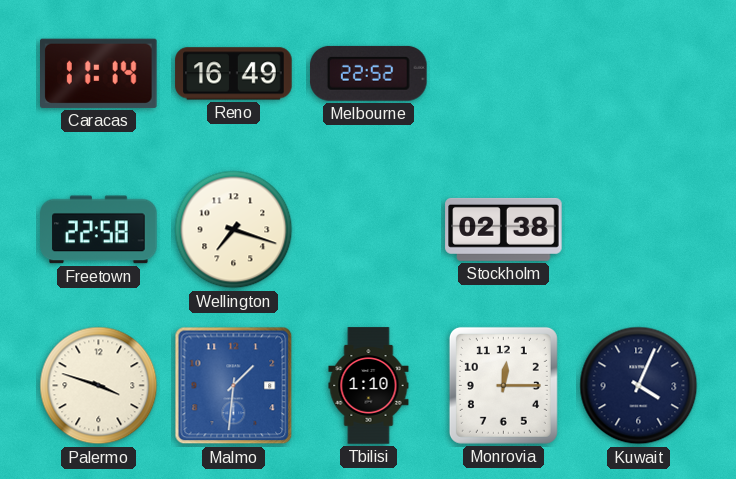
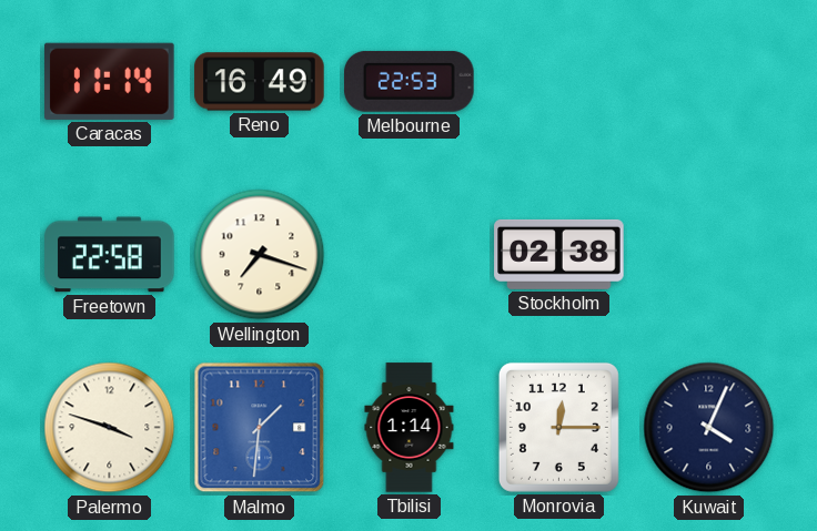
Melbourne: 22:52 -> 22:53 (410, 81)
Tbilisi: 1:10 -> 1:14 (410, 428)
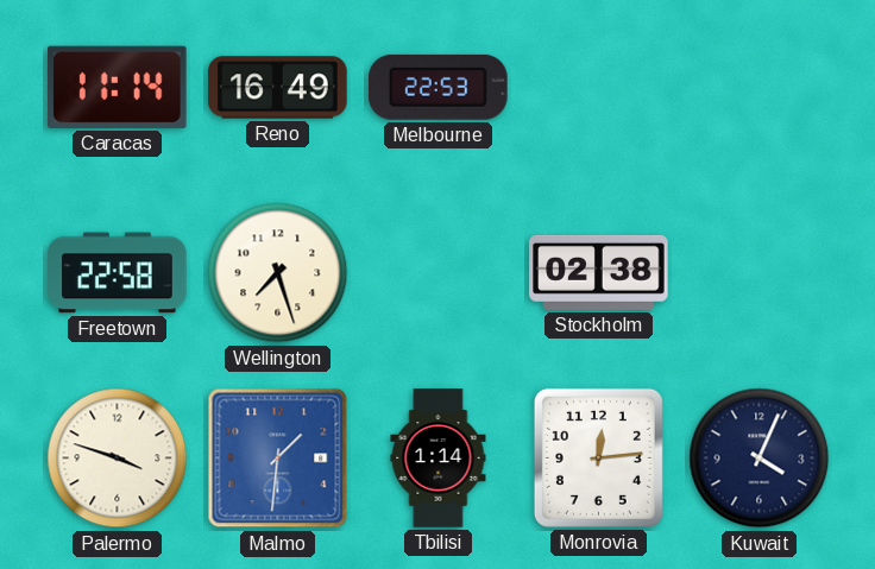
Wellington: 7:18 -> 7:27 (278, 273)
Monrovia: 12:15 -> 12:14 (598, 457)
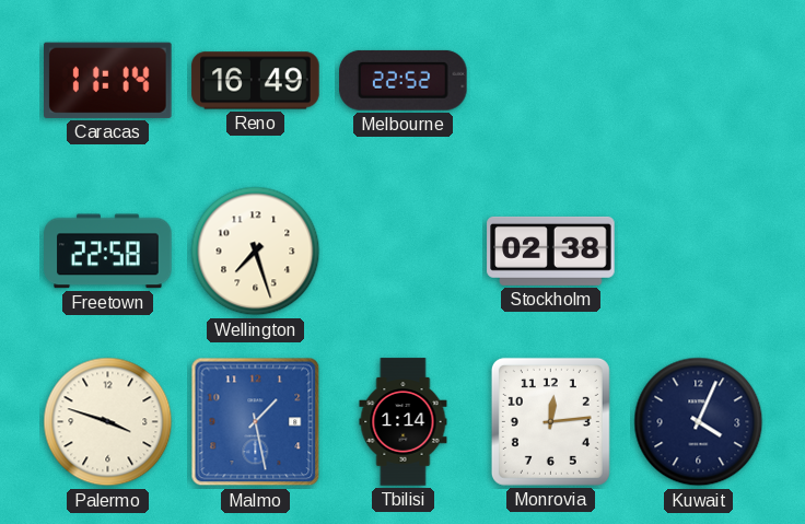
Melbourne: 22:53 -> 22:52 (404, 80)
Malmo: 1:31 -> 1:28 (256, 422)
